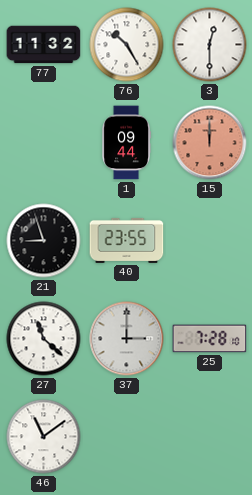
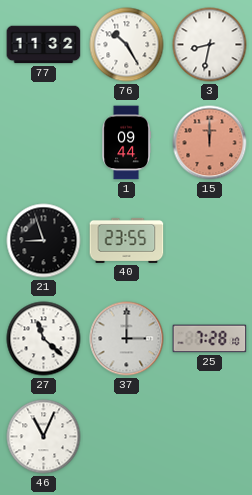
3: 12:30 -> 8:32 (210, 45)
46: 11:09 -> 11:04 (44, 437)
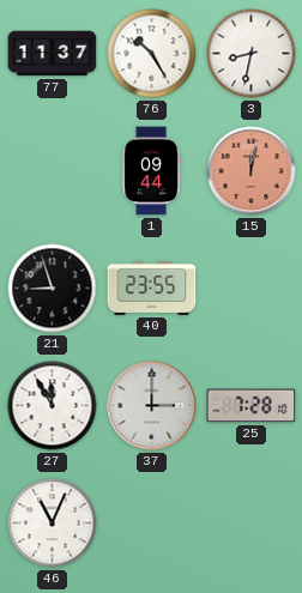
77: 11:32 -> 11:37 (53, 54)
15: 12:00 -> 12:02 (252, 171)
27: 11:22 -> 11:55 (53, 406)
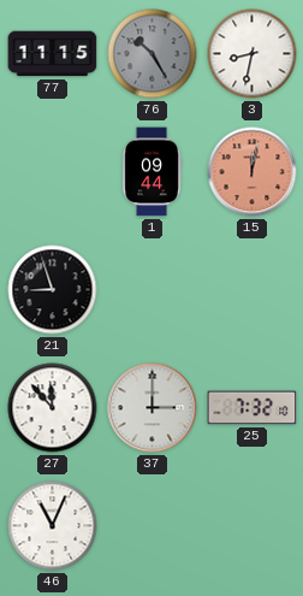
77: 11:37 -> 11:15 (53, 54)
76 dial: white -> grey (153, 54)
40: 23:55 -> none (152, 288)
27: 11:55 -> 11:53 (53, 408)
25: 7:28 -> 7:32 (252, 408)
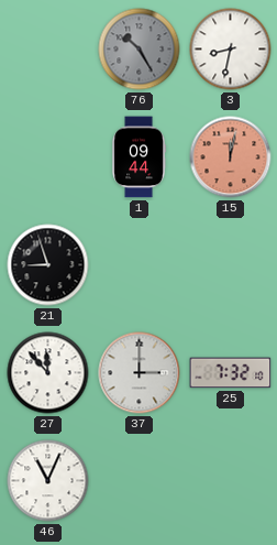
77: 11:15 -> none (53, 54)
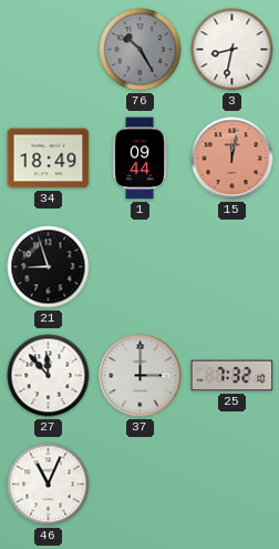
34: none -> 18:49 (49, 159)
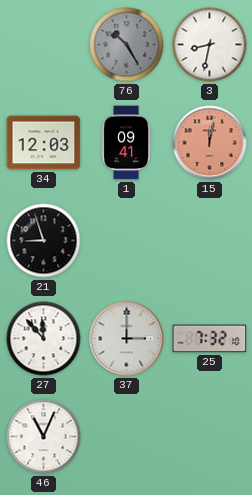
34: 18:49 -> 12:03 (44, 143)
1: 09:44 -> 09:41 (126, 143)
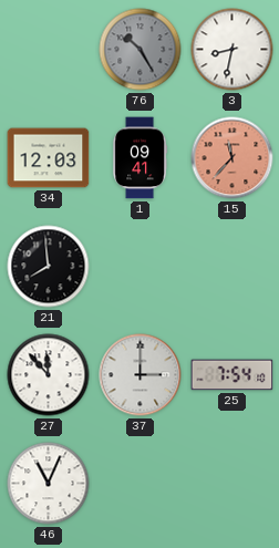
15: 12:02 -> 11:37 (232, 158)
21: 8:57 -> 7:59 (49, 267)
25: 7:32 -> 7:54 (232, 375)
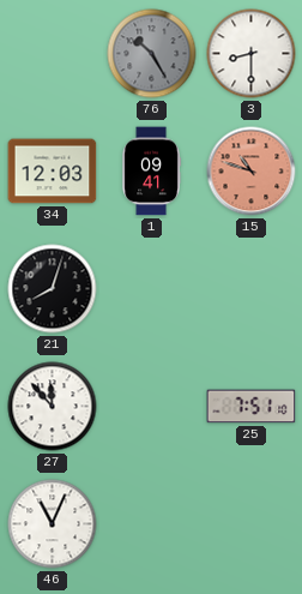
3: 8:32 -> 8:30 (252, 54)
15: 11:37 -> 10:48 (252, 172)
21: 7:59 -> 8:03 (53, 289)
37: 3:00 -> none (141, 375)
25: 7:54 -> 7:51 (252, 407)
